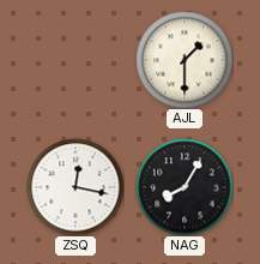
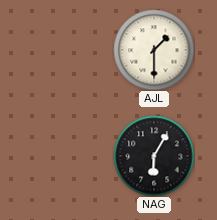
ZSQ: 12:17 -> none (75, 187)
NAG: 8:05 -> 6:05 (154, 156)
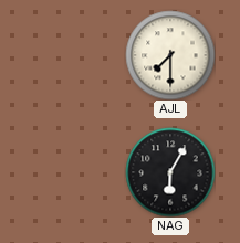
AJL: 1:30 -> 7:30 (170, 55)
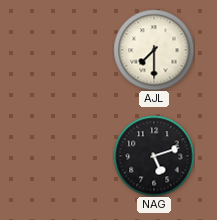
NAG: 6:05 -> 5:12 (154, 156)
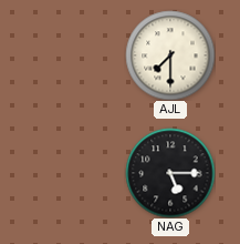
NAG: 5:12 -> 5:15 (170, 173)
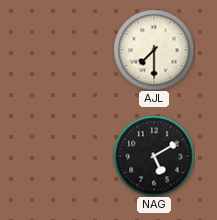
NAG: 5:15 -> 5:10 (154, 156)
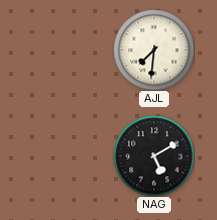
AJL: 7:30 -> 7:31 (154, 50)
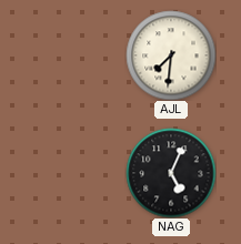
NAG: 5:10 -> 5:04 (171, 173)
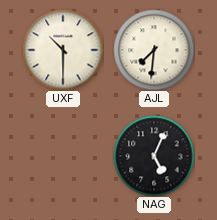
UXF: none -> 10:30 (63, 50)
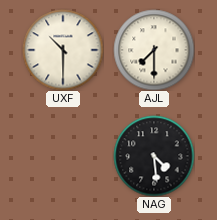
AJL: 7:31 -> 7:30 (154, 50)
NAG: 5:04 -> 4:29 (154, 156)
